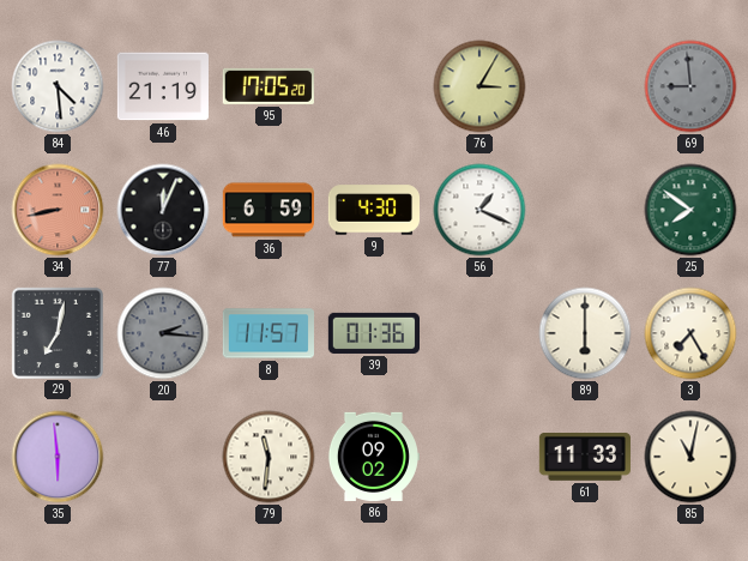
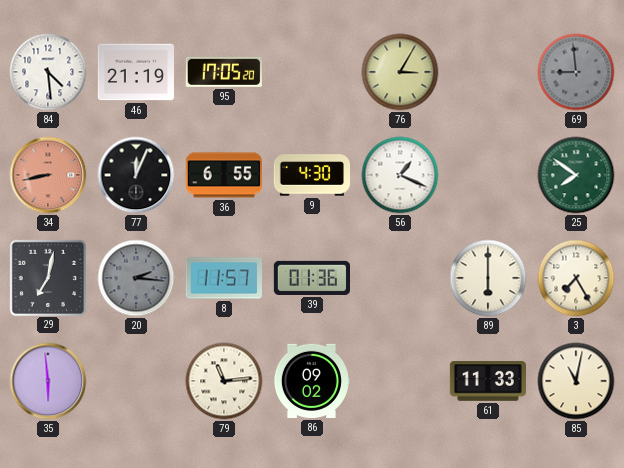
36: 6:59 -> 6:55 (223, 175)
79: 11:31 -> 11:14 (224, 381)
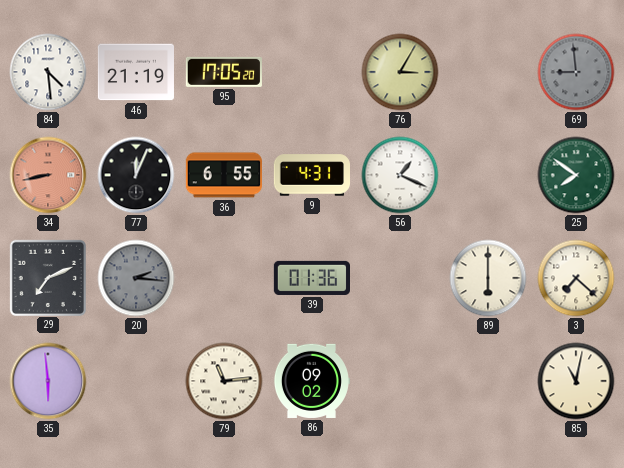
9: 4:30 -> 4:31 (311, 175)
29: 7:02 -> 7:11 (47, 277)
8: 11:57 -> none (224, 278)
3: 7:25 -> 7:22 (576, 278)
61: 11:33 -> none (488, 382)
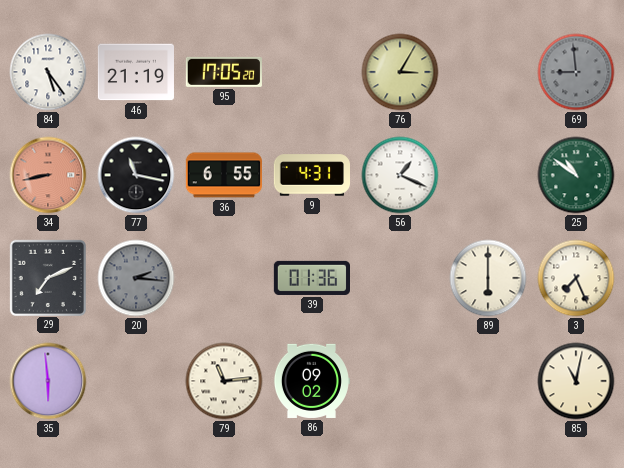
84: 4:29 -> 5:24 (48, 72)
77: 12:04 -> 11:17 (136, 175)
25: 7:51 -> 10:51 (576, 175)
3: 7:22 -> 7:26 (576, 278)
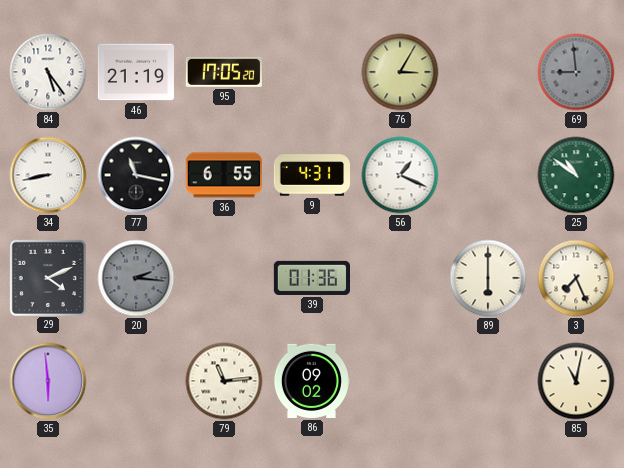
34 dial: salmon -> white (48, 175)
29: 7:11 -> 4:11 (47, 277)
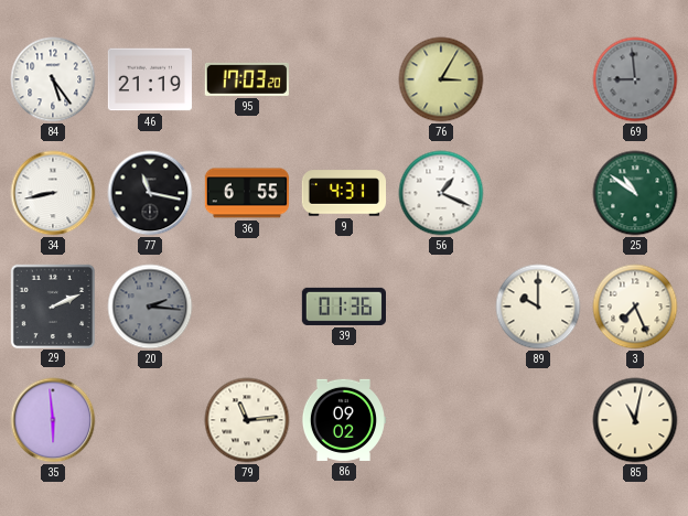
95: 17:05 -> 17:03 (247, 79)
29: 4:11 -> 2:11 (52, 305)
89: 6:00 -> 10:00 (538, 307)
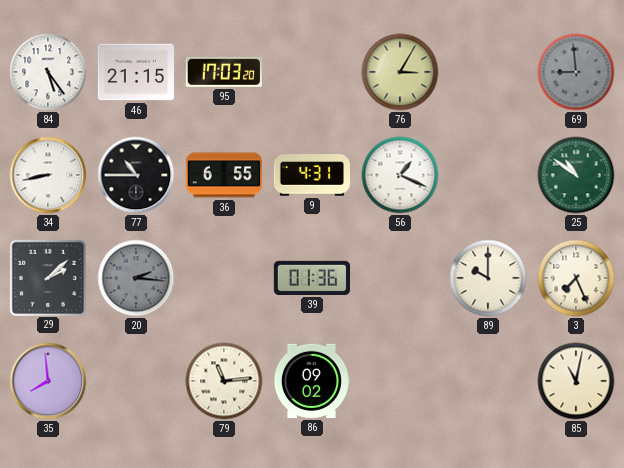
46: 21:19 -> 21:15 (135, 72)
77: 11:17 -> 10:45 (136, 175)
29: 2:11 -> 2:08 (47, 277)
35: 5:59 -> 7:59 (48, 381)
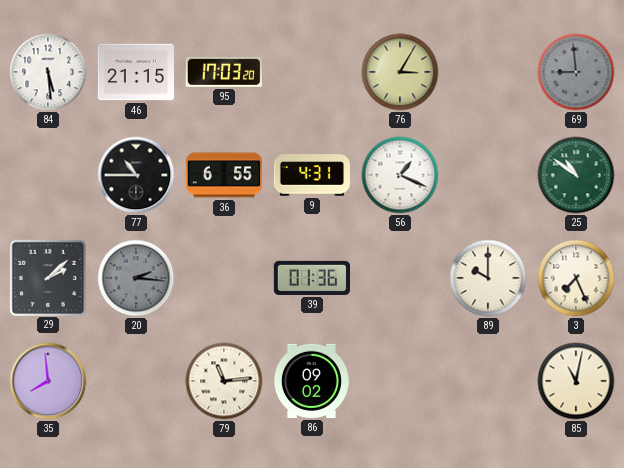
84: 5:24 -> 5:29 (48, 72)
34: 8:43 -> none (48, 175)
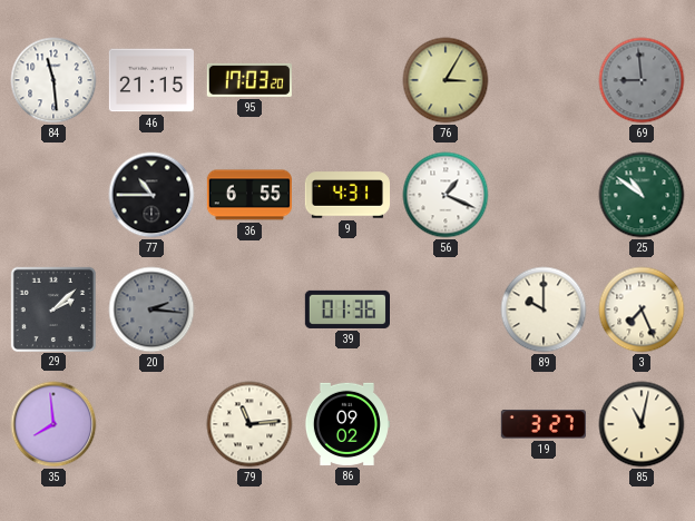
84: 5:29 -> 11:29 (53, 80)
19: none -> 3:27 (544, 424)
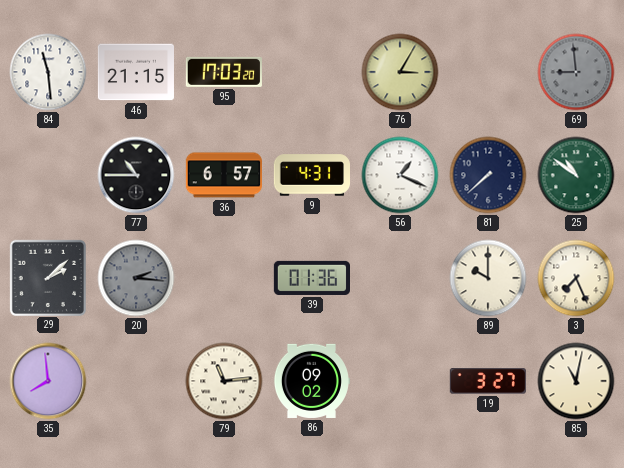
36: 6:55 -> 6:57 (223, 175)
81: none -> 7:38 (488, 175)
